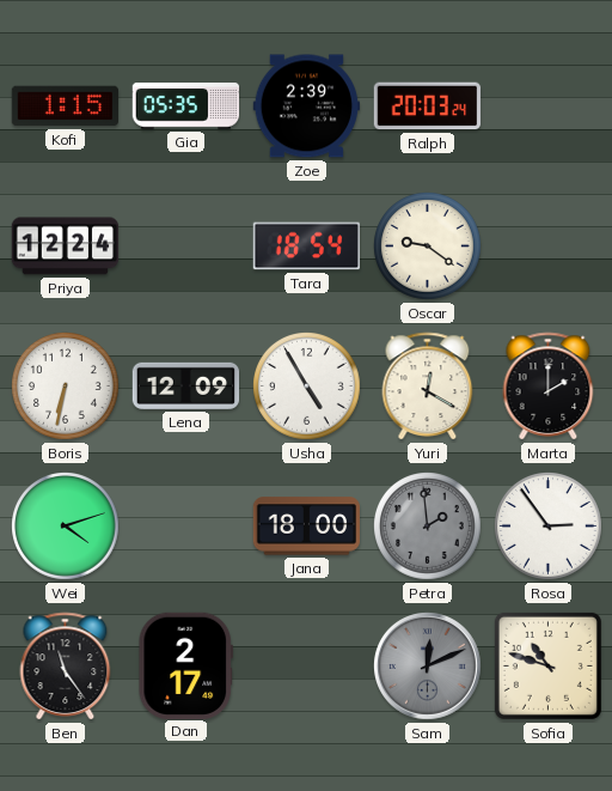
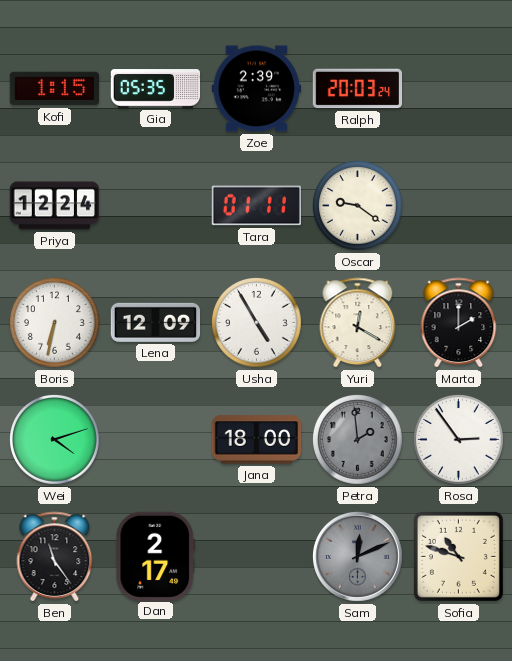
Tara: 18:54 -> 01:11 (256, 206)
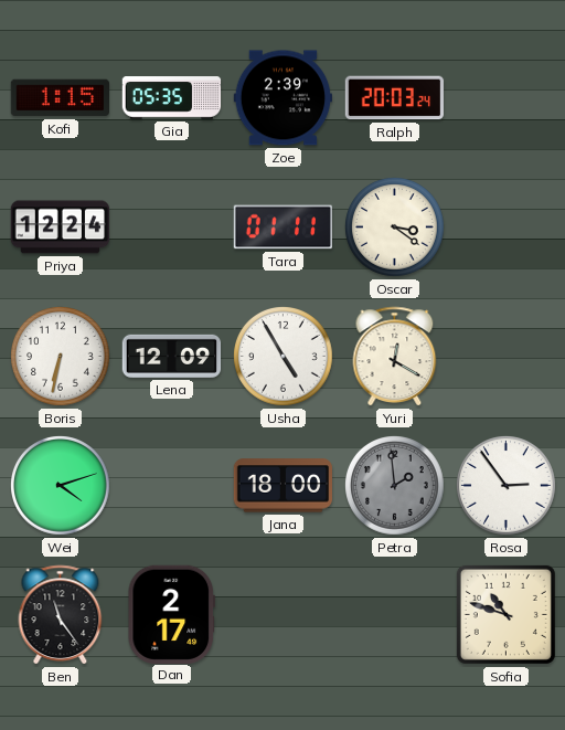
Oscar: 9:21 -> 3:21 (395, 228)
Marta: 2:00 -> none (459, 323)
Sam: 12:11 -> none (358, 557)
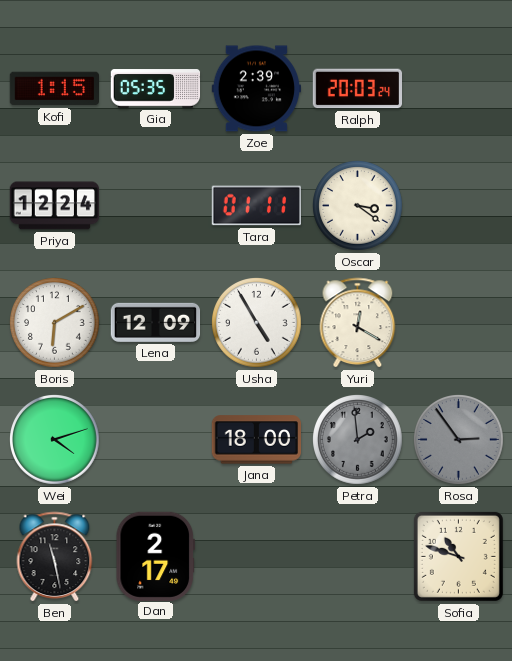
Boris: 6:32 -> 6:10 (55, 323)
Rosa dial: white -> grey (459, 440)
Ben: 11:24 -> 11:28 (55, 557)
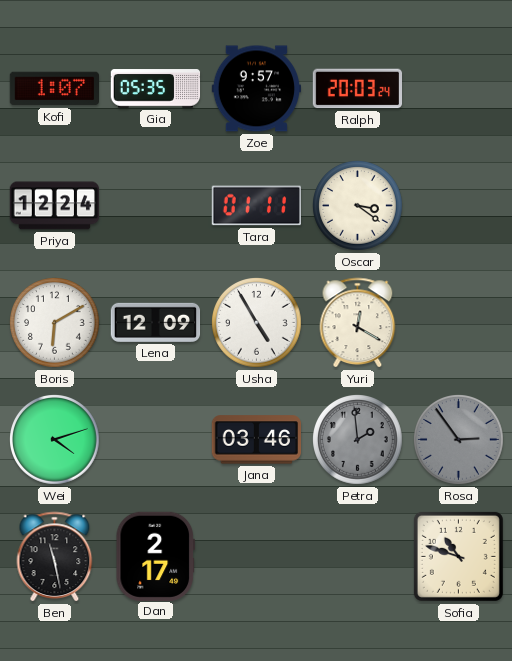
Kofi: 1:15 -> 1:07 (54, 89)
Zoe: 2:39 -> 9:57 (257, 89)
Jana: 18:00 -> 03:46 (256, 440)
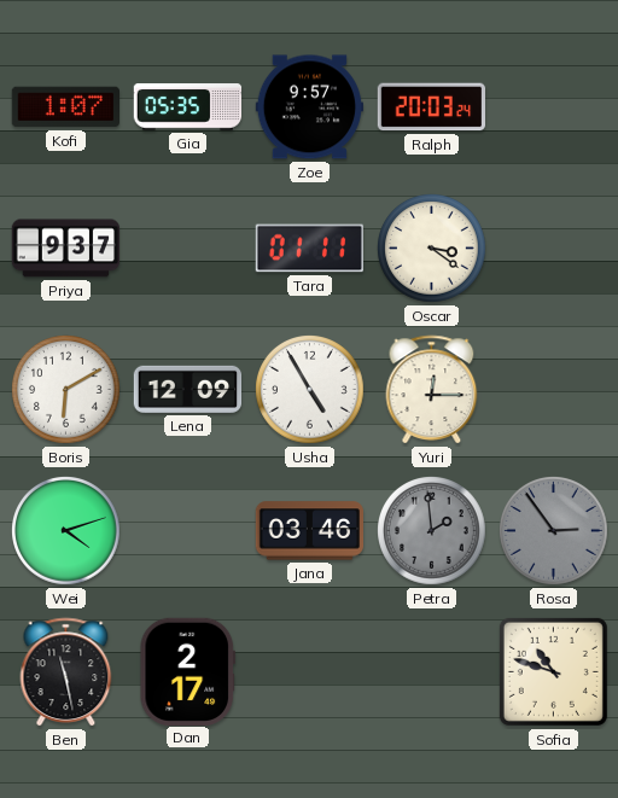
Priya: 12:24 -> 9:37 (65, 249)
Yuri: 12:20 -> 12:15 (432, 390)
